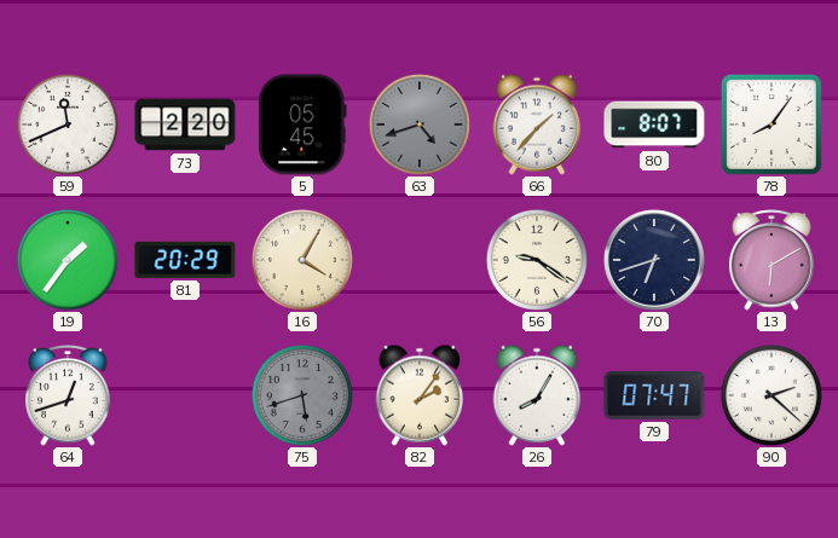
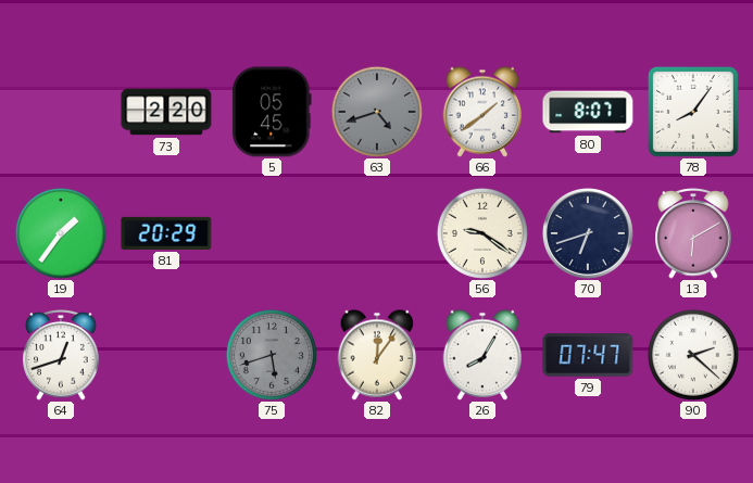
59: 11:41 -> none (68, 125)
66: 1:37 -> 1:39 (482, 112)
16: 4:05 -> none (302, 260)
82: 2:06 -> 12:06 (377, 355)
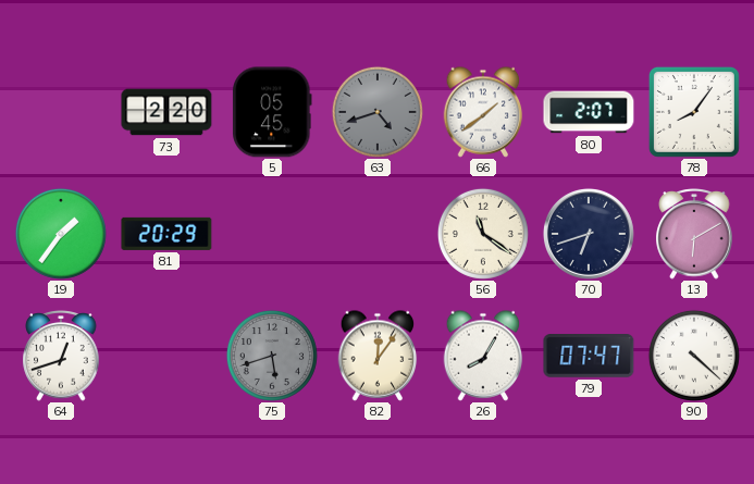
80: 8:07 -> 2:07 (589, 112)
56: 9:21 -> 11:21 (483, 234)
90: 2:22 -> 4:22 (694, 356)
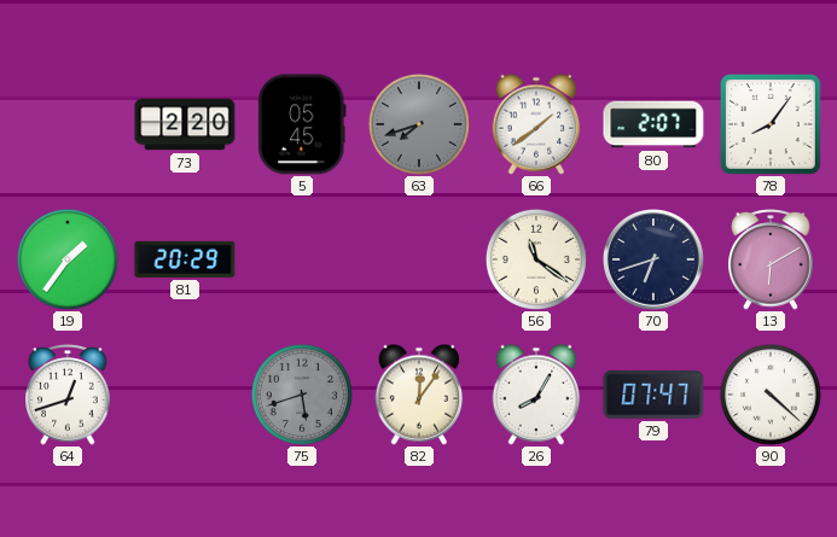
63: 4:42 -> 7:42 (419, 124)
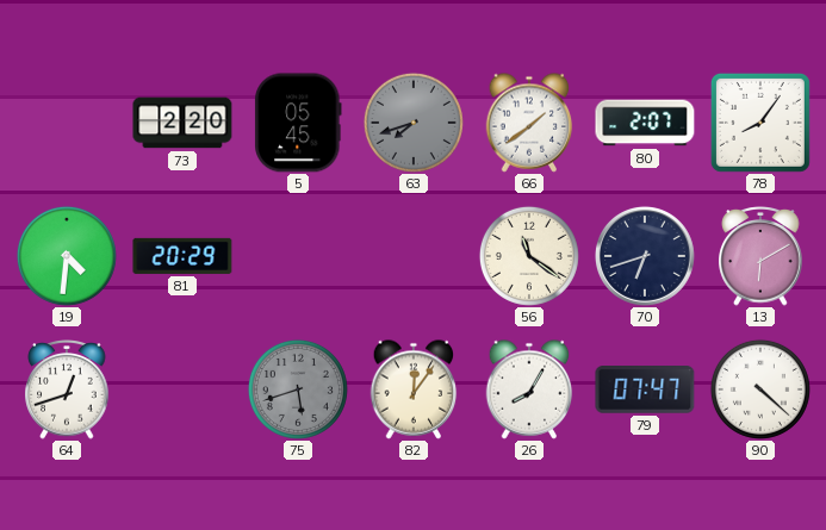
19: 1:36 -> 4:31 (67, 256)
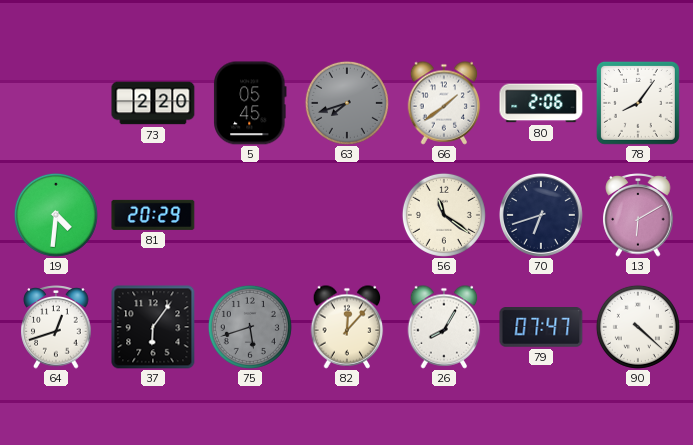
80: 2:07 -> 2:06 (541, 103)
37: none -> 6:06 (153, 327)
82: 12:06 -> 12:07 (347, 327)
